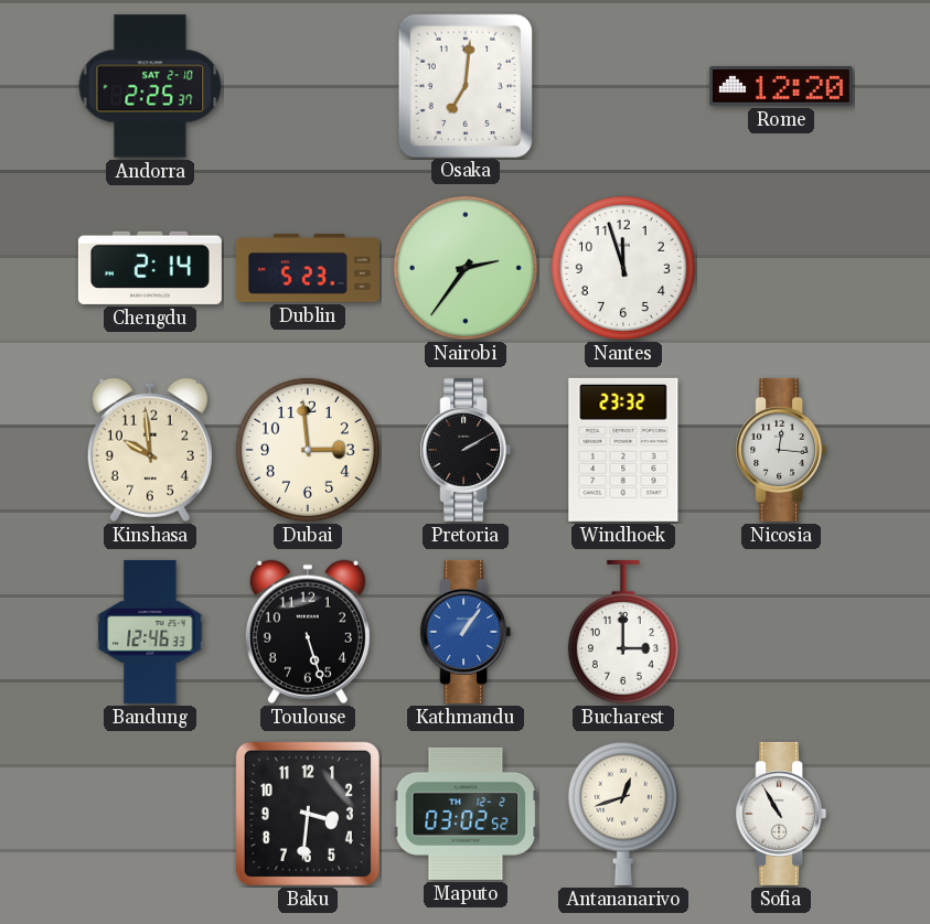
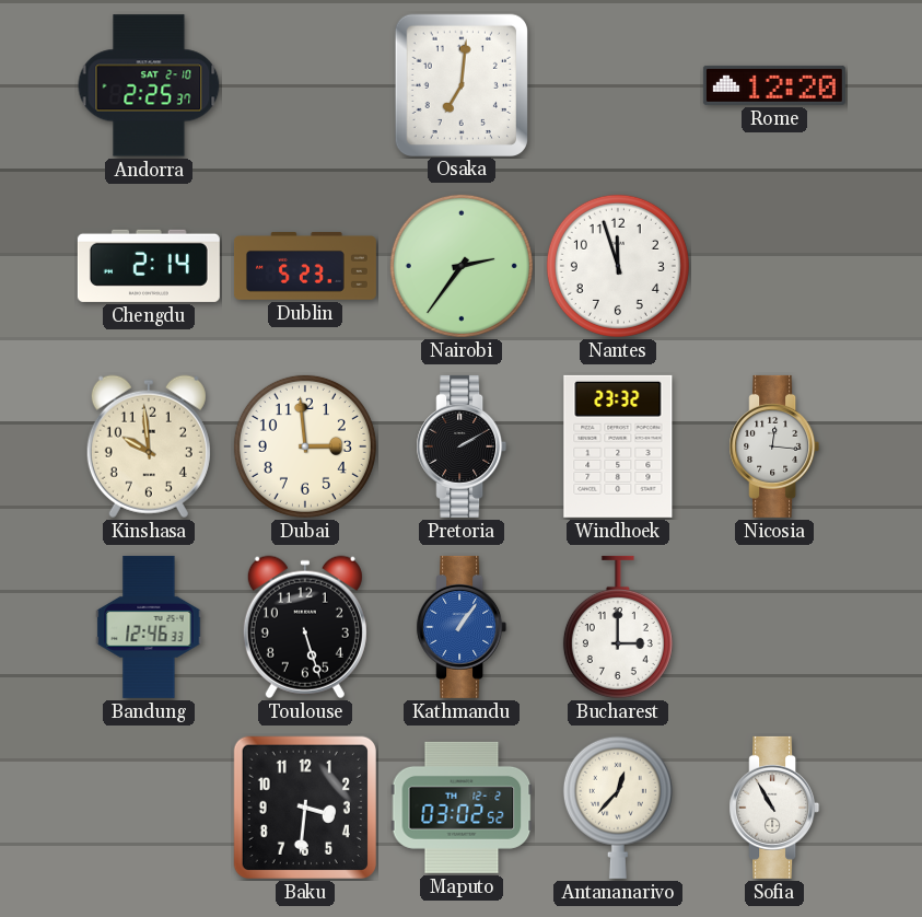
Antananarivo: 12:42 -> 12:37 (618, 808)
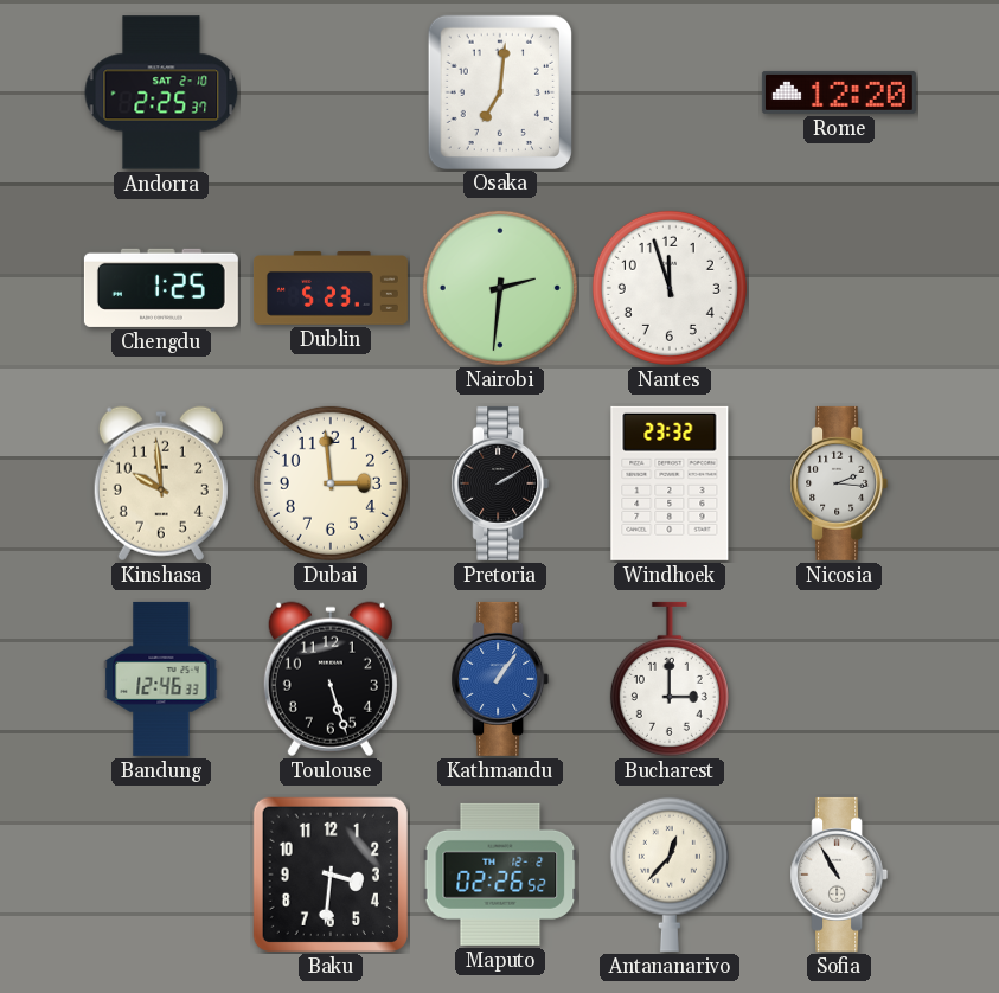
Chengdu: 2:14 -> 1:25 (161, 288)
Nairobi: 2:36 -> 2:31 (500, 288)
Nicosia: 12:16 -> 2:16 (839, 483)
Maputo: 03:02 -> 02:26 (500, 875)
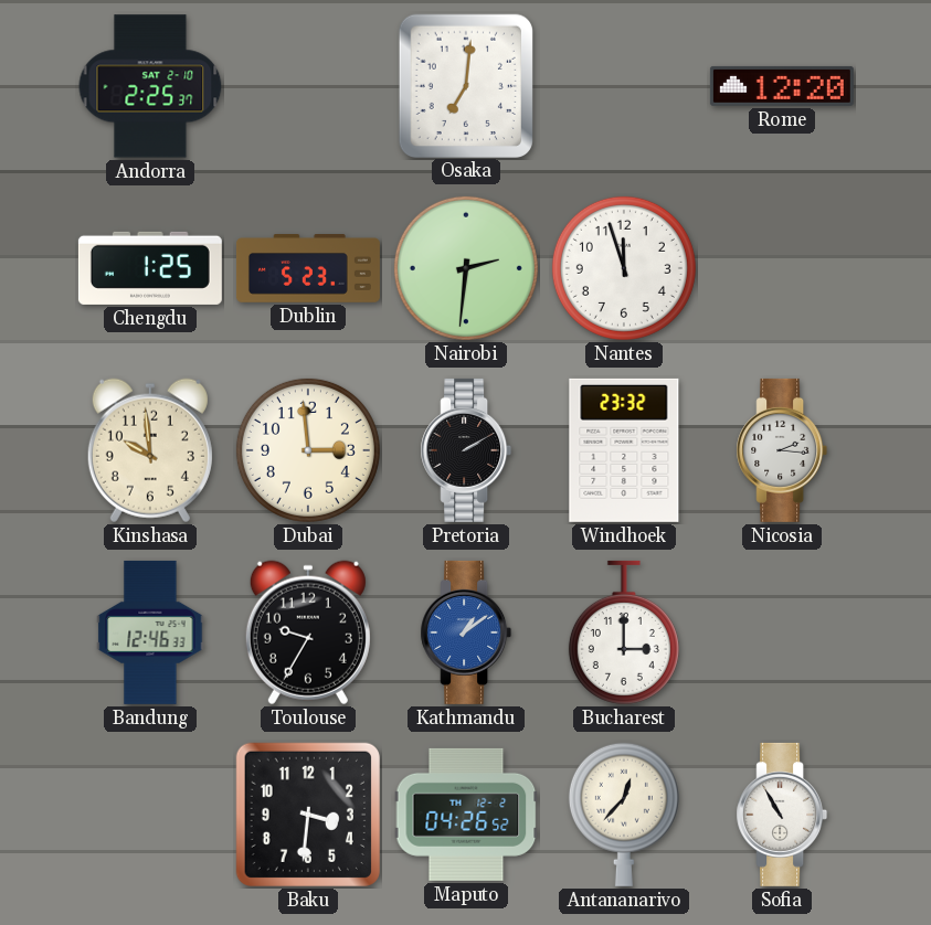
Toulouse: 5:27 -> 9:35 (308, 632)
Kathmandu: 1:06 -> 1:09 (466, 632)
Maputo: 02:26 -> 04:26 (466, 815)
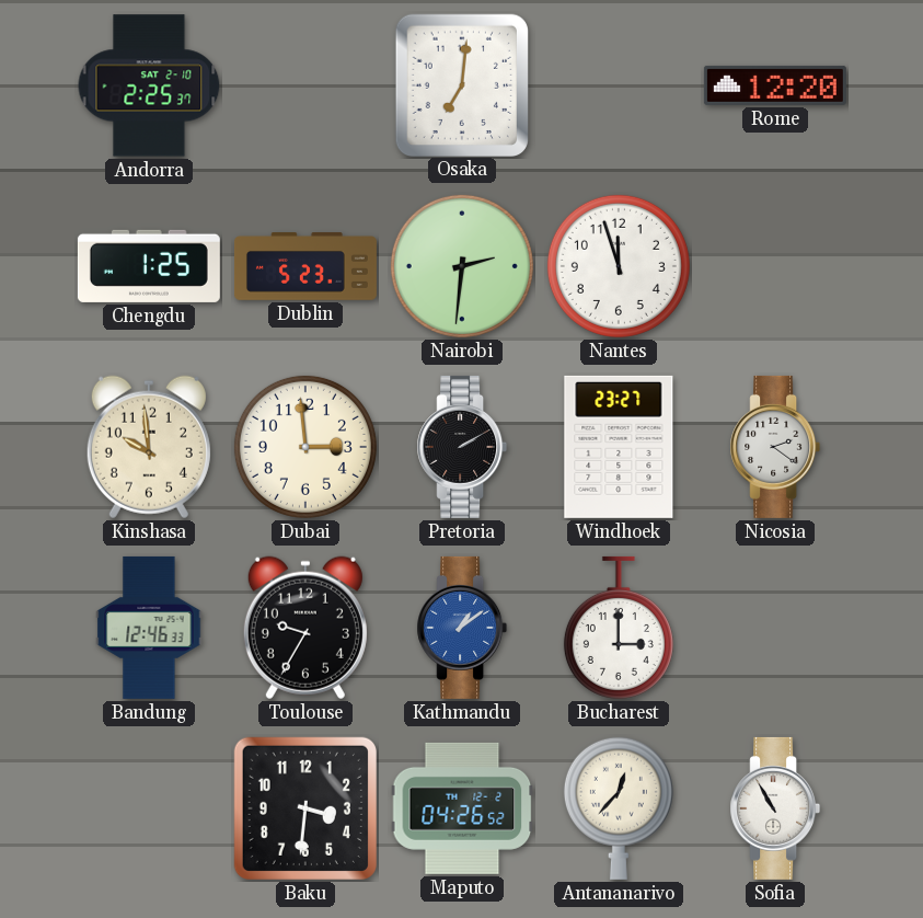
Windhoek: 23:32 -> 23:27 (619, 447)
Nicosia: 2:16 -> 2:21 (775, 447)
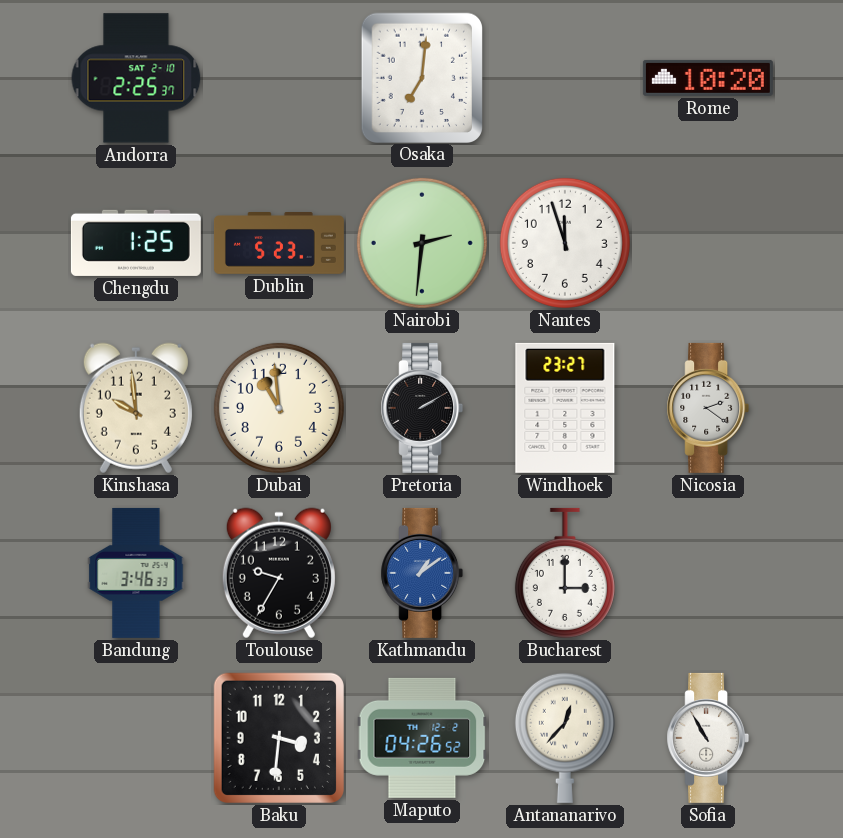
Rome: 12:20 -> 10:20 (708, 78)
Dubai: 2:59 -> 10:59 (279, 408)
Bandung: 12:46 -> 3:46 (136, 573)
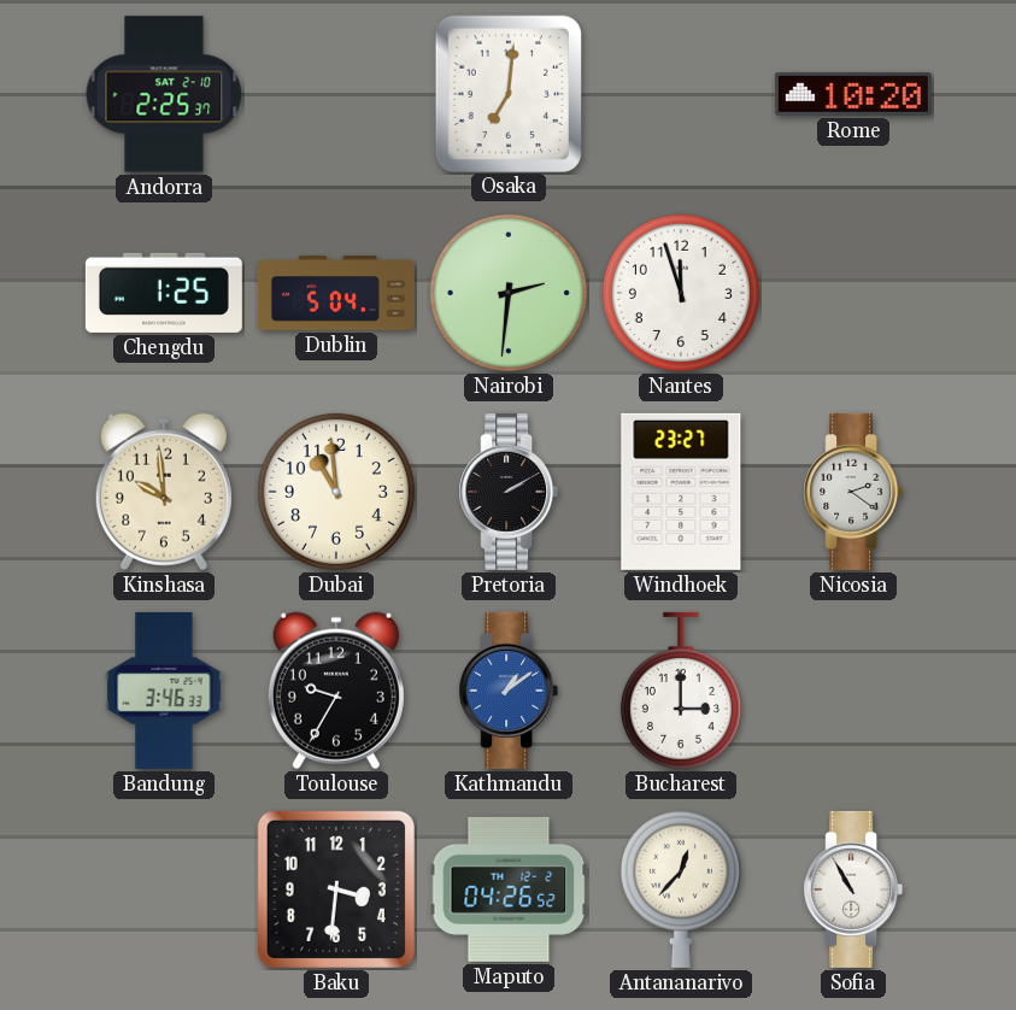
Dublin: 5:23 -> 5:04 (336, 294)
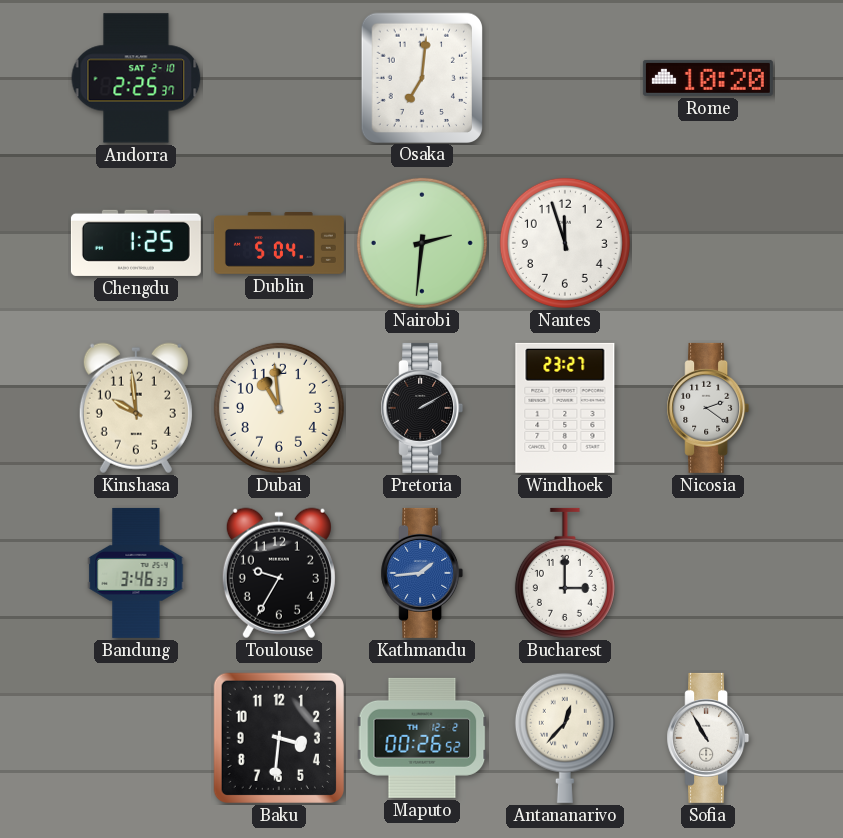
Kathmandu: 1:09 -> 1:44 (422, 573)
Maputo: 04:26 -> 00:26 (422, 738)
